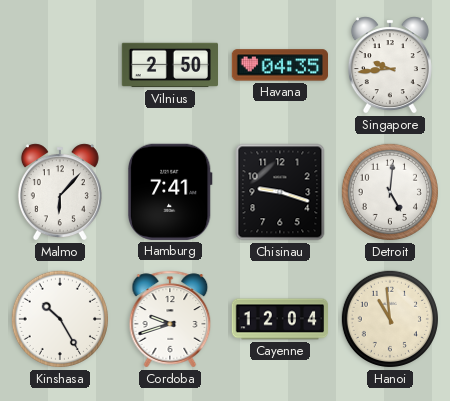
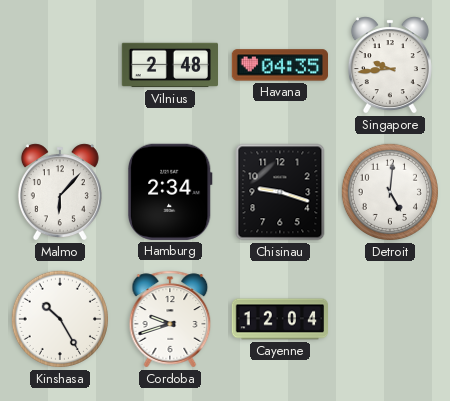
Vilnius: 2:50 -> 2:48 (169, 65)
Hamburg: 7:41 -> 2:34 (170, 192)
Hanoi: 10:59 -> none (390, 319)
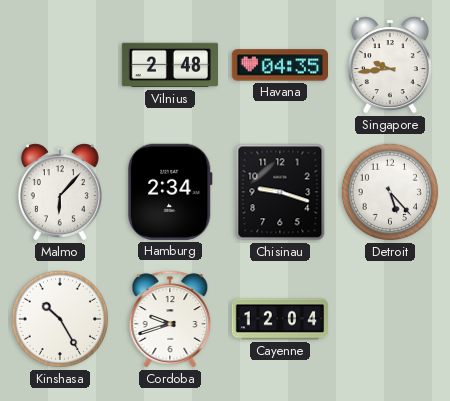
Detroit: 5:01 -> 5:23 (390, 192)
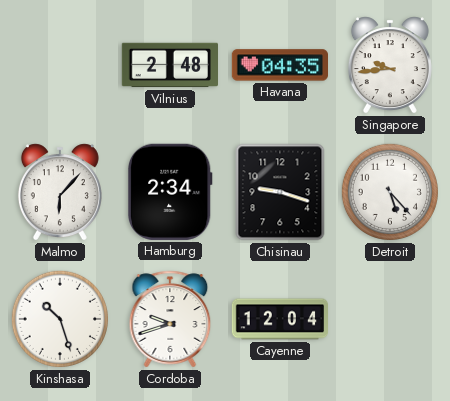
Kinshasa: 10:25 -> 10:27 (60, 319)
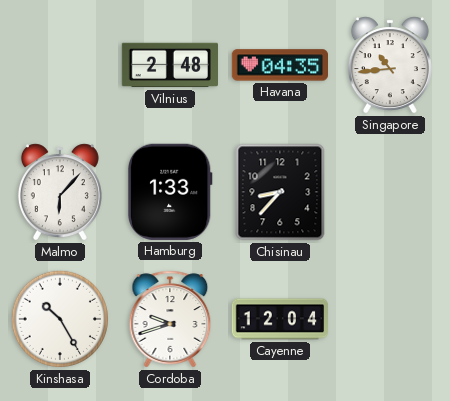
Singapore: 9:44 -> 10:44 (390, 65)
Hamburg: 2:34 -> 1:33 (170, 192)
Chisinau: 9:18 -> 8:37 (280, 192)
Detroit: 5:23 -> none (390, 192)
Kinshasa: 10:27 -> 10:25 (60, 319)
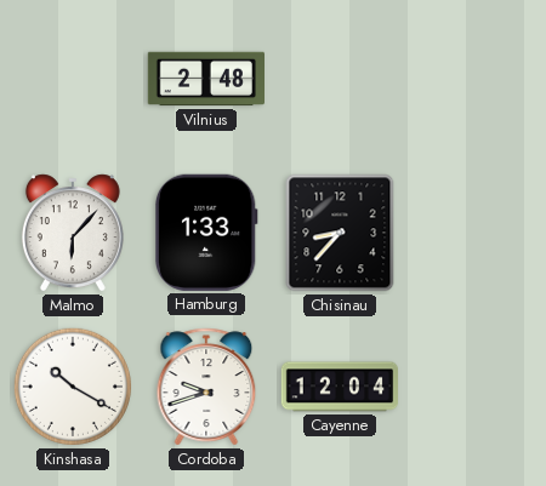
Havana: 04:35 -> none (279, 65)
Singapore: 10:44 -> none (390, 65)
Kinshasa: 10:25 -> 10:20 (73, 387)
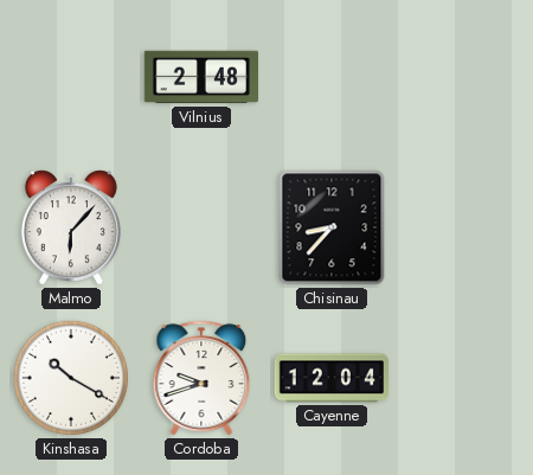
Hamburg: 1:33 -> none (206, 233)
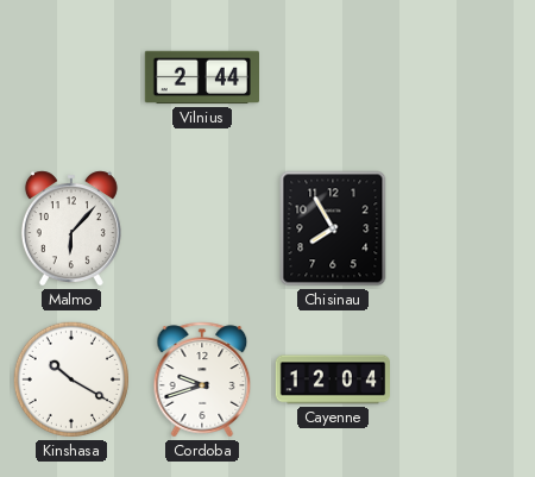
Vilnius: 2:48 -> 2:44 (201, 77)
Chisinau: 8:37 -> 7:55 (333, 228)
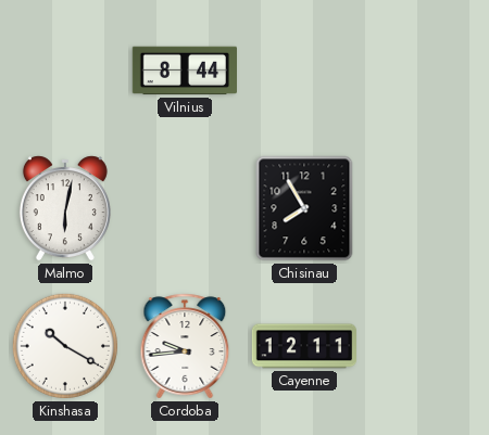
Vilnius: 2:44 -> 8:44 (184, 71)
Malmo: 6:07 -> 6:02 (65, 208)
Cordoba: 9:42 -> 9:44 (185, 346)
Cayenne: 12:04 -> 12:11 (303, 346)
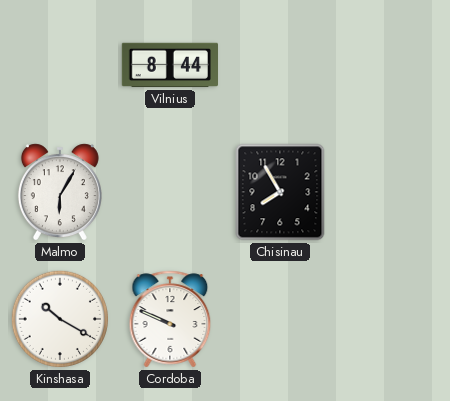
Malmo: 6:02 -> 6:05 (60, 192)
Cordoba: 9:44 -> 9:49 (170, 319)
Cayenne: 12:11 -> none (303, 346)
